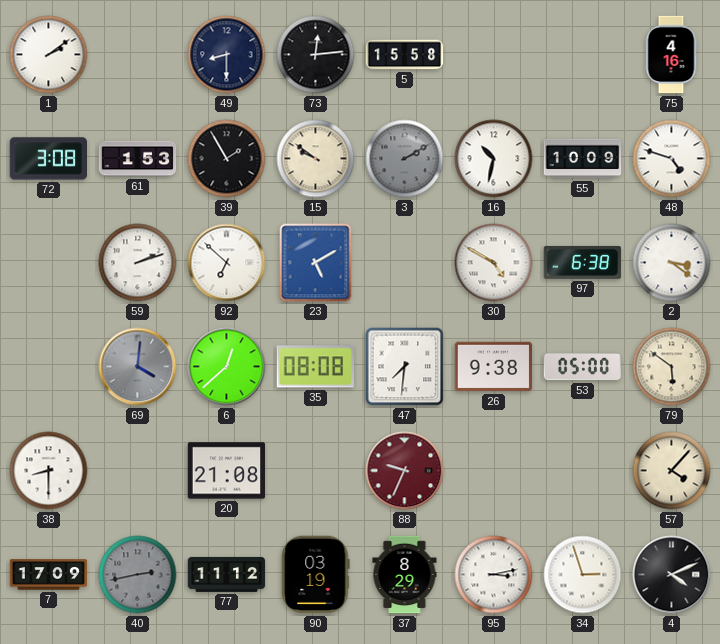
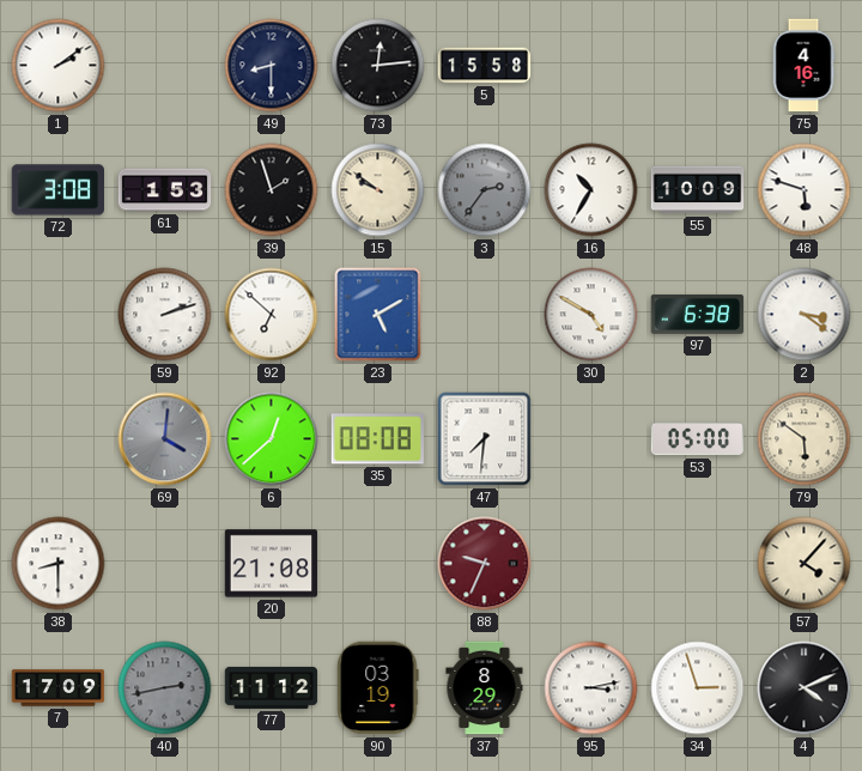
39: 1:55 -> 1:57 (272, 190)
3: 2:10 -> 2:36 (485, 190)
16: 10:32 -> 10:35 (591, 190)
48: 4:48 -> 5:48 (805, 190)
26: 9:38 -> none (494, 367)
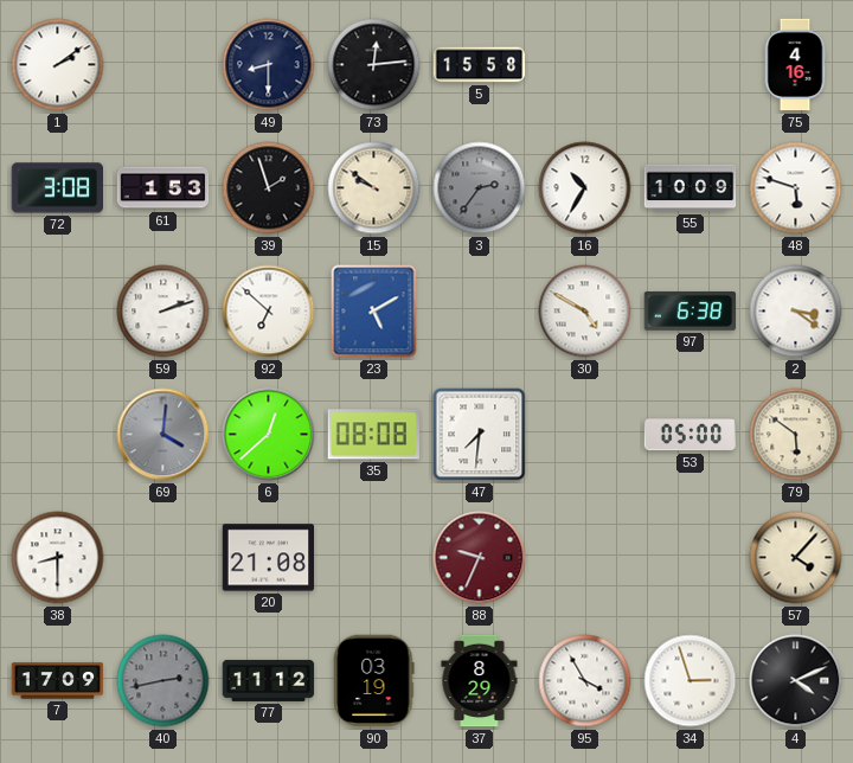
95: 3:13 -> 3:55 (585, 681)
